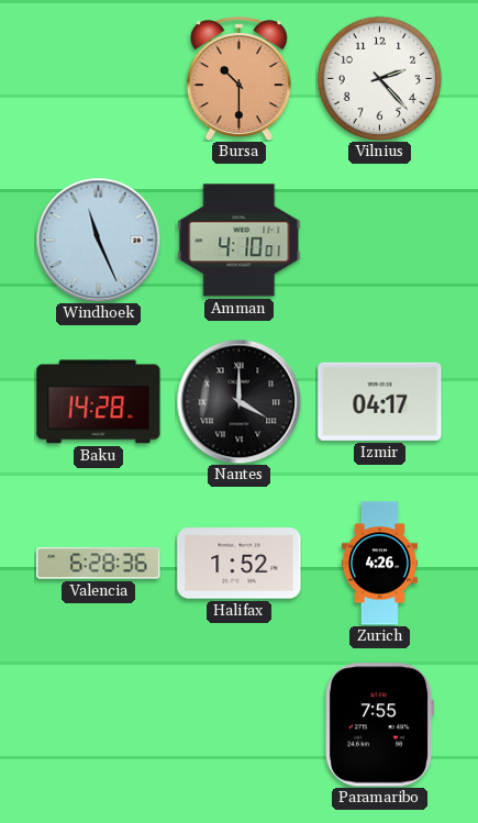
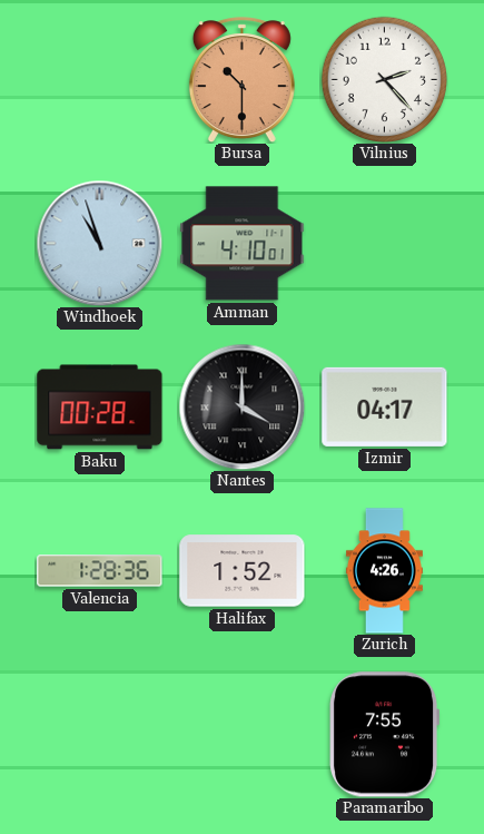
Windhoek: 11:26 -> 10:57 (99, 243)
Baku: 14:28 -> 00:28 (100, 408)
Valencia: 6:28 -> 1:28 (100, 571)
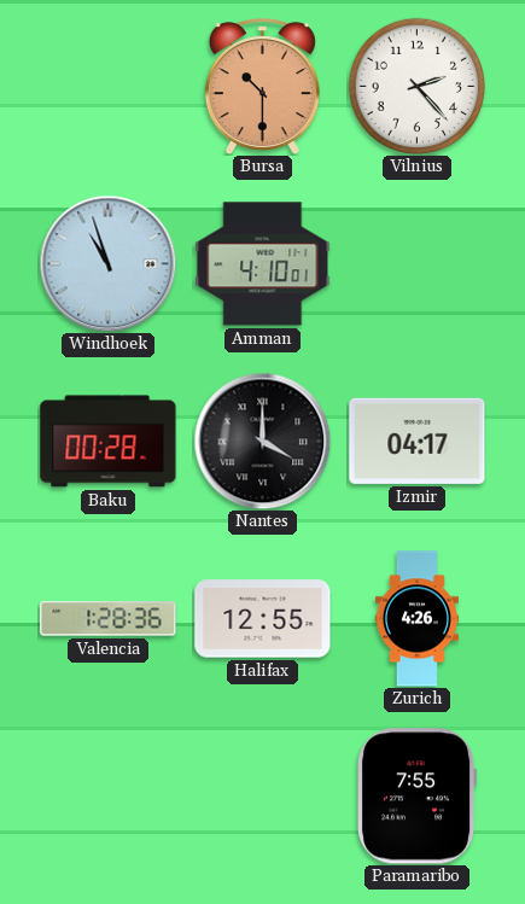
Halifax: 1:52 -> 12:55 (263, 619)
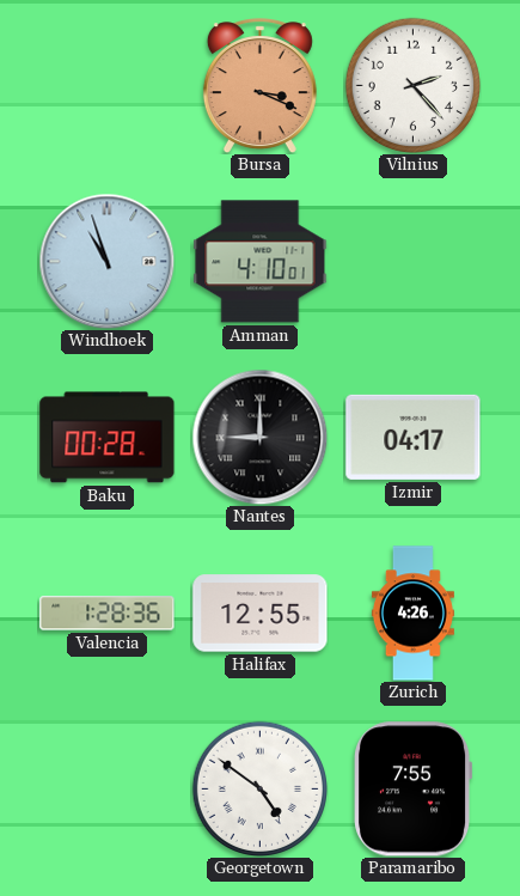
Bursa: 10:30 -> 3:19 (259, 86)
Nantes: 4:00 -> 9:00 (259, 437)
Georgetown: none -> 4:51 (259, 788)
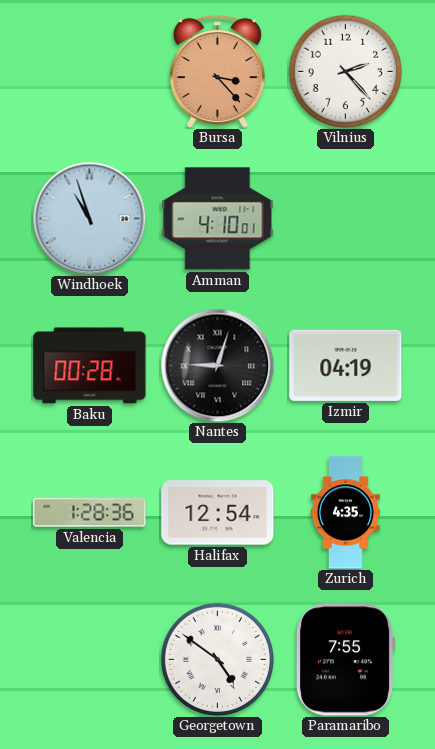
Bursa: 3:19 -> 3:23 (217, 72)
Nantes: 9:00 -> 9:03 (217, 365)
Izmir: 04:17 -> 04:19 (346, 365)
Halifax: 12:55 -> 12:54 (218, 513)
Zurich: 4:26 -> 4:35 (345, 513)
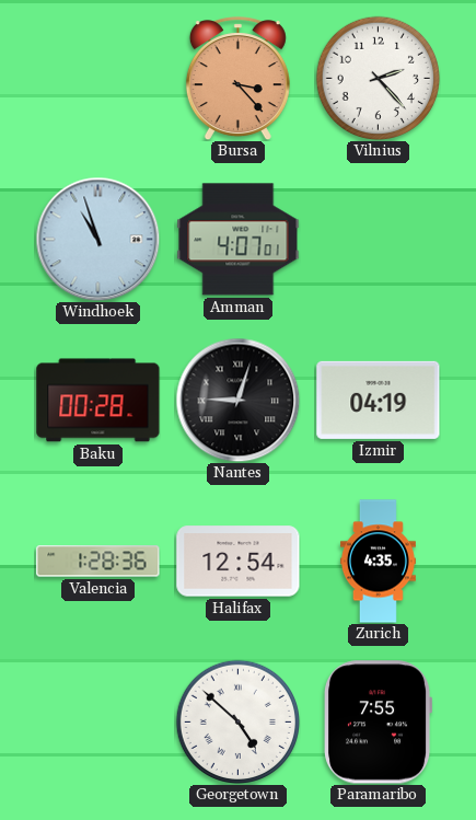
Amman: 4:10 -> 4:07 (239, 240)
Georgetown: 4:51 -> 4:52 (237, 721)
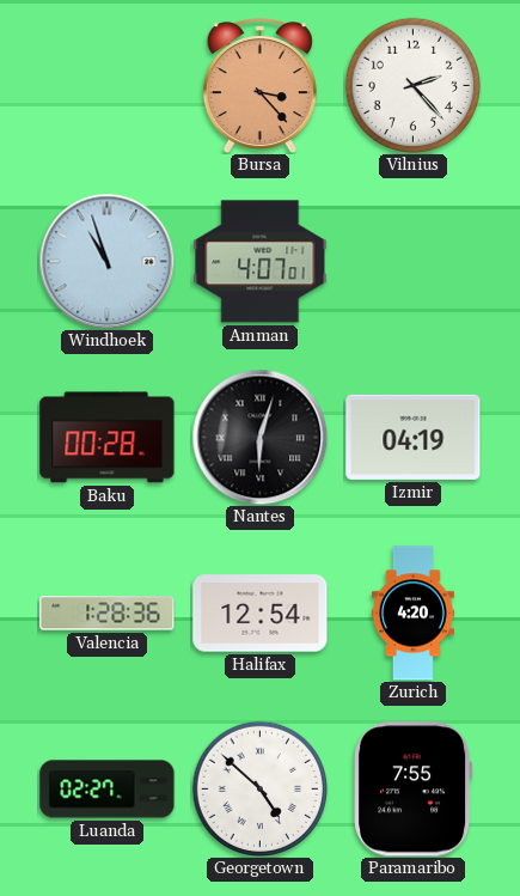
Nantes: 9:03 -> 6:03 (259, 437)
Zurich: 4:35 -> 4:20 (412, 614)
Luanda: none -> 02:27 (108, 790)
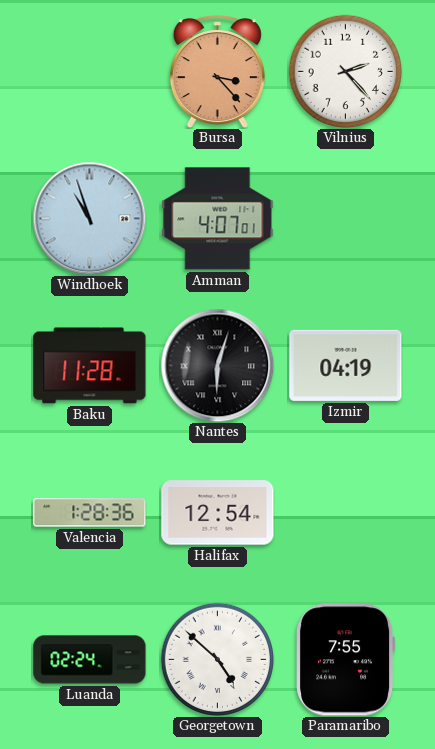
Baku: 00:28 -> 11:28 (90, 366)
Zurich: 4:20 -> none (412, 614)
Luanda: 02:27 -> 02:24 (90, 660)
